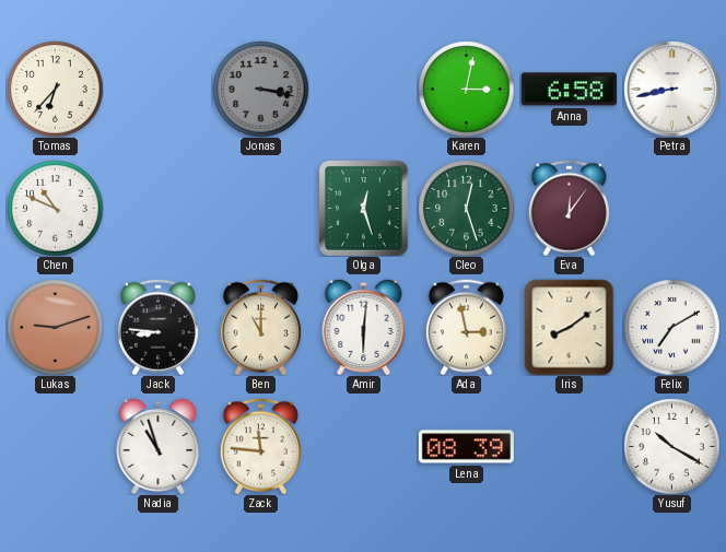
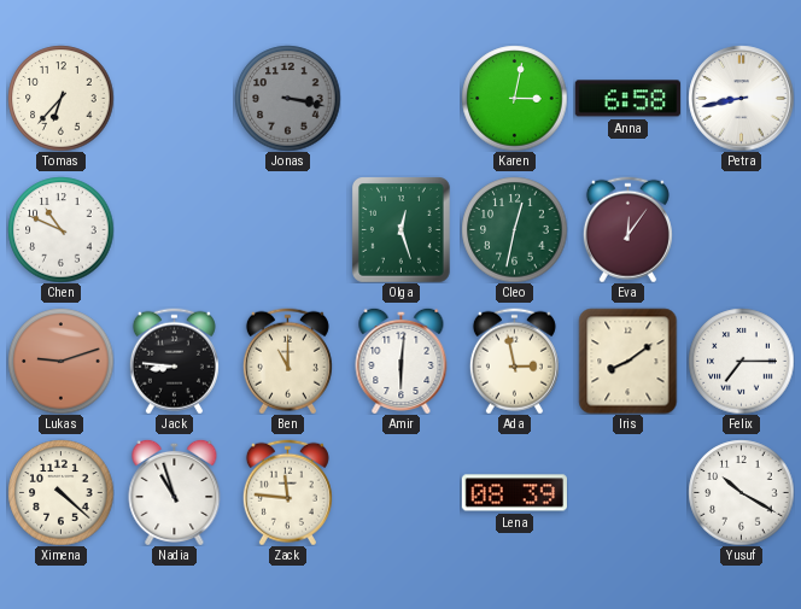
Cleo: 12:27 -> 12:32 (514, 229)
Felix: 7:10 -> 7:15 (741, 361)
Ximena: none -> 4:22 (60, 492)
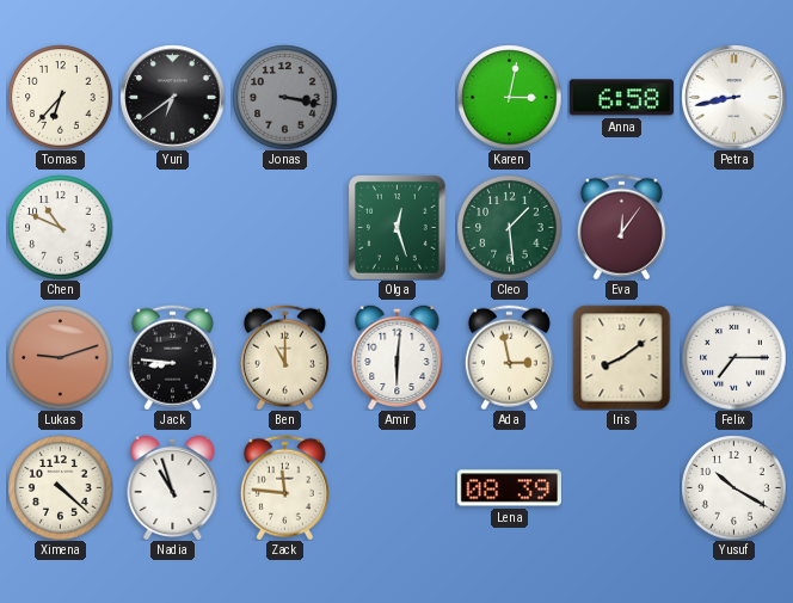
Yuri: none -> 6:39 (172, 97)
Cleo: 12:32 -> 1:29 (509, 227)
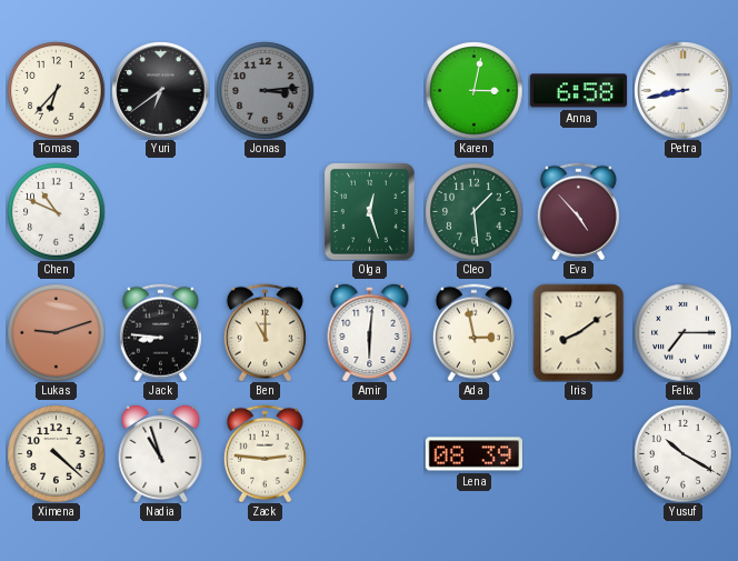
Jonas: 3:17 -> 3:14 (265, 90)
Eva: 12:06 -> 4:53 (578, 211)
Zack: 11:46 -> 2:46 (265, 453)
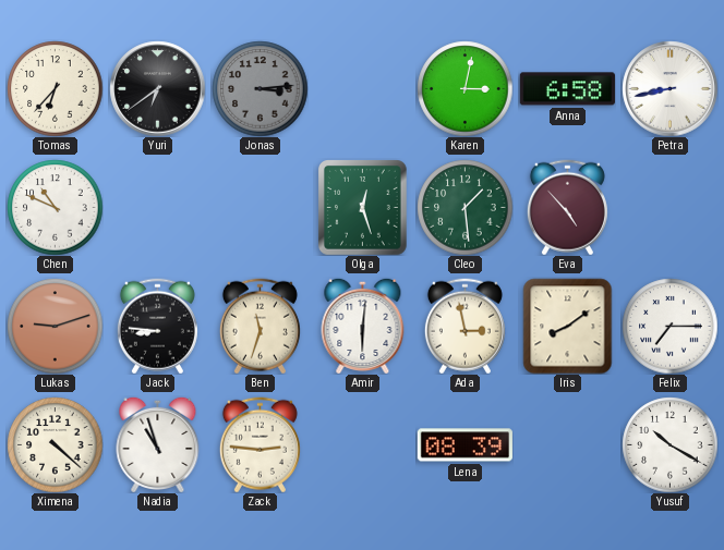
Ben: 11:00 -> 11:33 (260, 326)
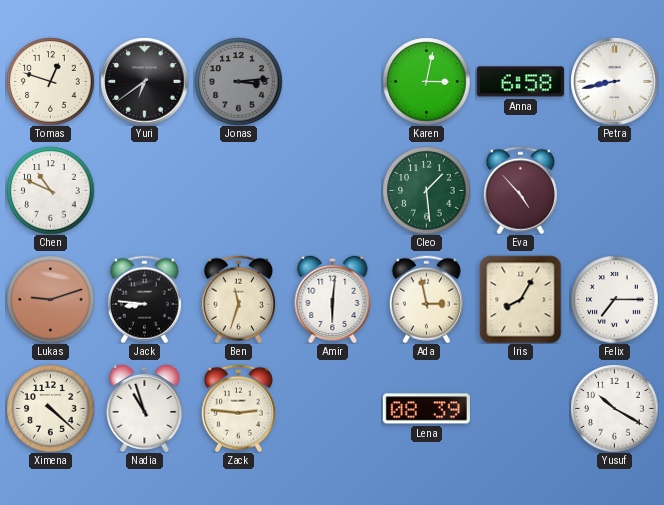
Tomas: 6:37 -> 12:48 (50, 81)
Olga: 12:27 -> none (363, 208)
Iris: 8:09 -> 8:05 (521, 299)
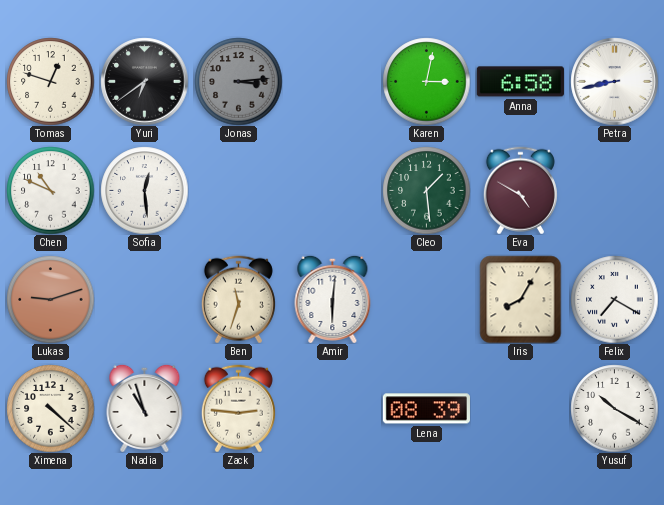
Sofia: none -> 12:29 (144, 190)
Eva: 4:53 -> 4:50 (520, 190)
Jack: 8:46 -> none (144, 299)
Ada: 2:58 -> none (426, 299)
Felix: 7:15 -> 7:20 (614, 299)
